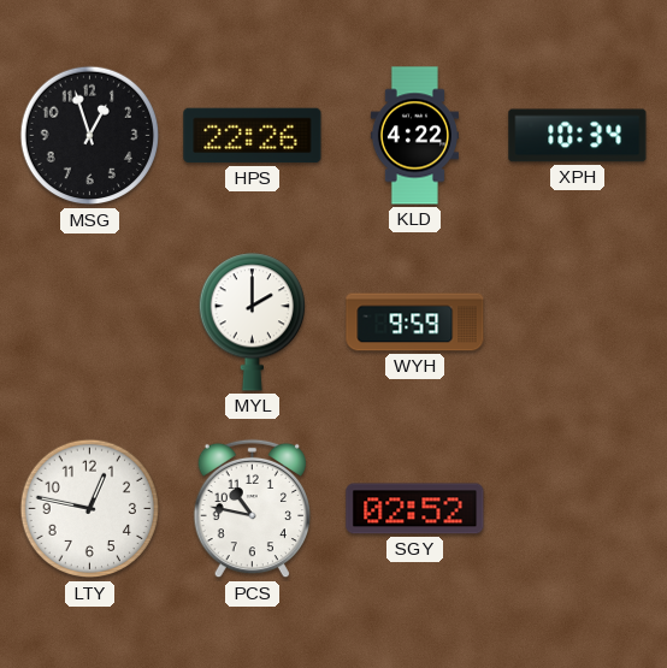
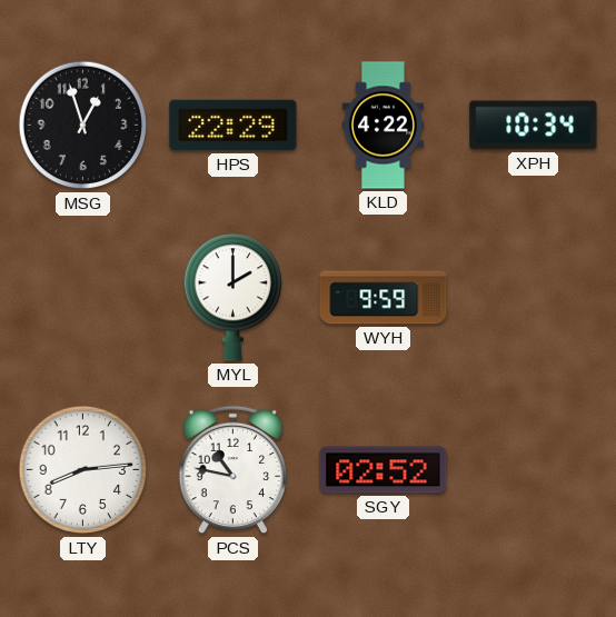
HPS: 22:26 -> 22:29 (234, 126)
LTY: 12:47 -> 8:14 (83, 470)
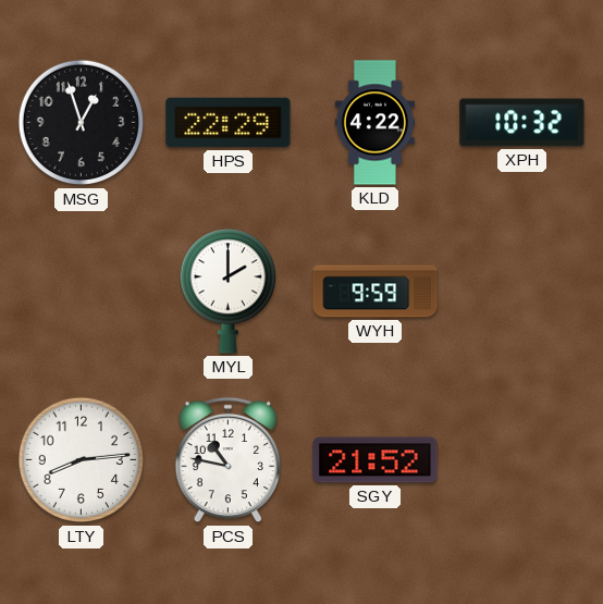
XPH: 10:34 -> 10:32 (522, 123)
SGY: 02:52 -> 21:52 (376, 460)
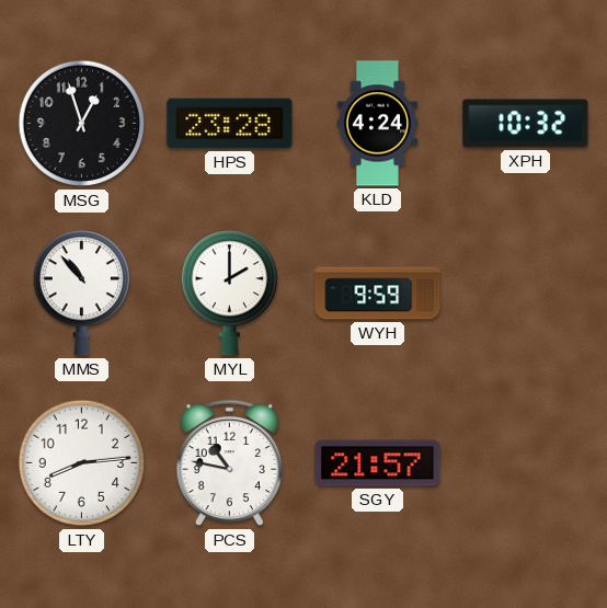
HPS: 22:29 -> 23:28 (230, 124)
KLD: 4:22 -> 4:24 (377, 124)
MMS: none -> 10:53 (81, 294)
SGY: 21:52 -> 21:57 (378, 463)
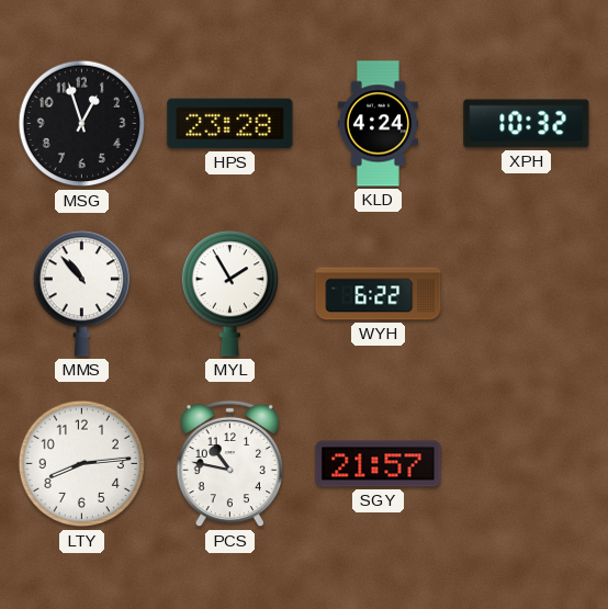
MYL: 2:00 -> 1:55 (229, 294)
WYH: 9:59 -> 6:22 (379, 294)
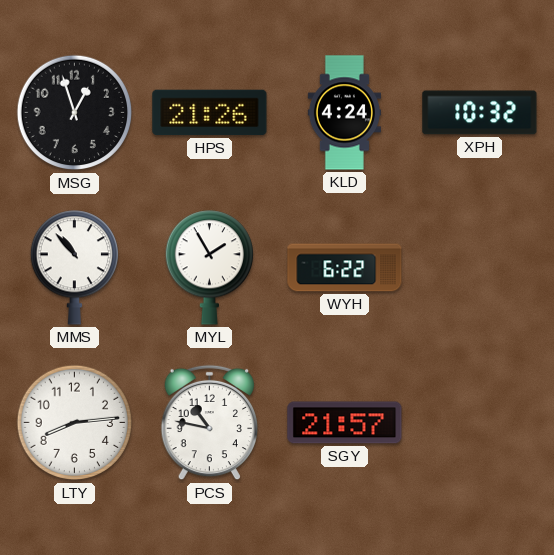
HPS: 23:28 -> 21:26 (210, 113)
